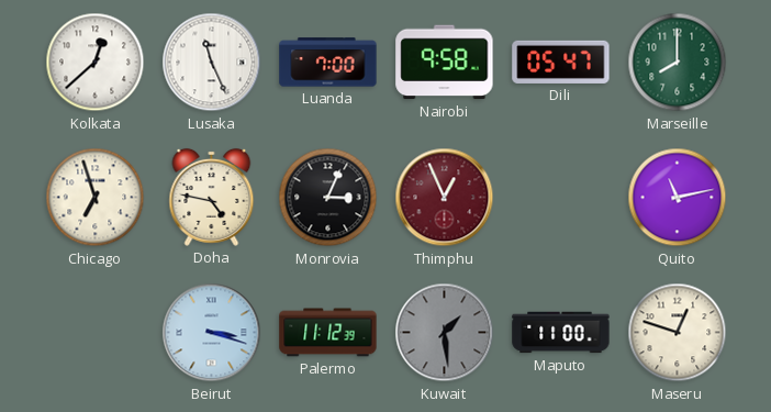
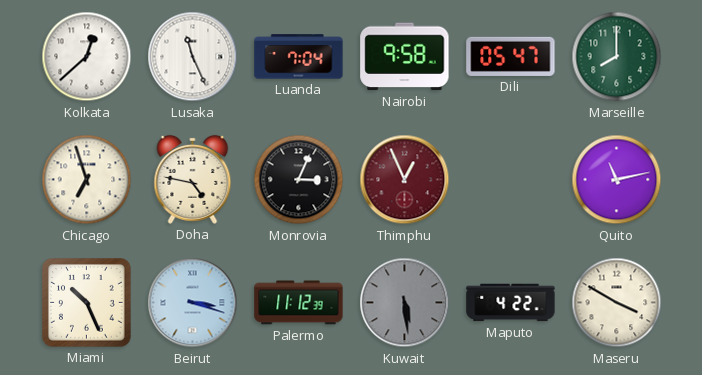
Luanda: 7:00 -> 7:04 (299, 57)
Miami: none -> 10:26 (87, 303)
Kuwait: 1:29 -> 5:29 (405, 303)
Maputo: 11:00 -> 4:22 (511, 303)
Maseru: 12:48 -> 3:50 (617, 303)
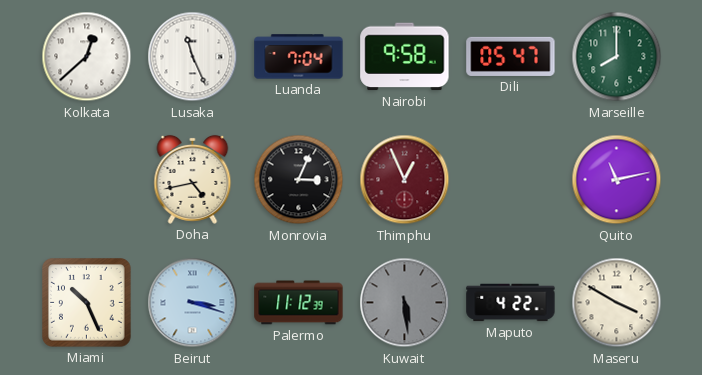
Chicago: 6:57 -> none (87, 180)
Doha: 4:47 -> 4:43 (193, 179)
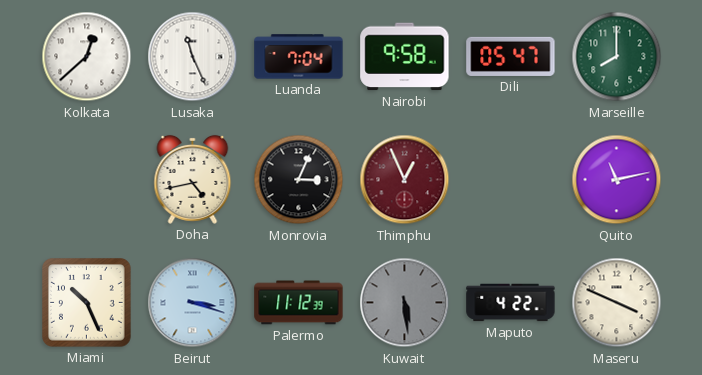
Maseru: 3:50 -> 3:49 (617, 303)
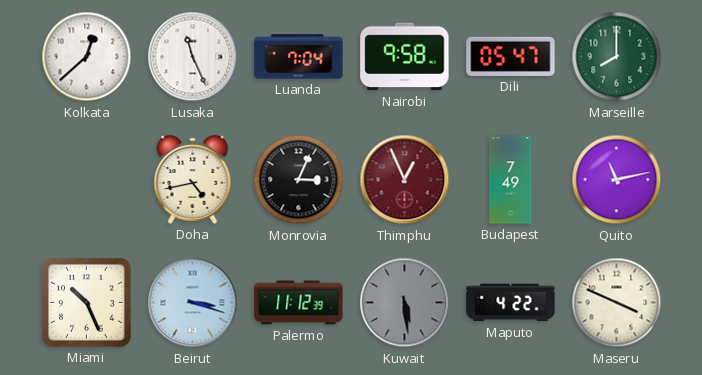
Budapest: none -> 7:49 (511, 180)
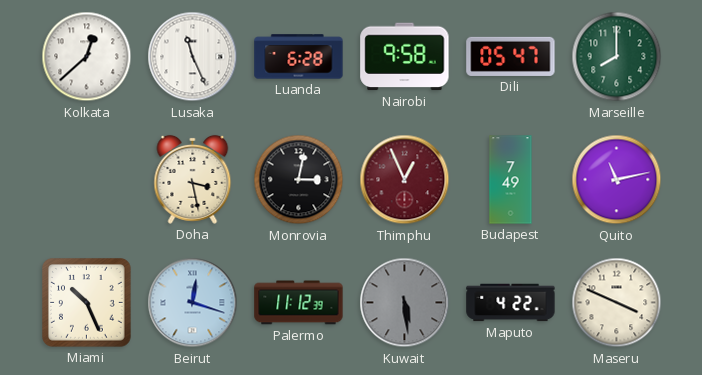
Luanda: 7:04 -> 6:28 (299, 57)
Doha: 4:43 -> 3:28 (193, 179)
Monrovia: 3:04 -> 3:02 (299, 180)
Beirut: 3:18 -> 12:18 (193, 303)
